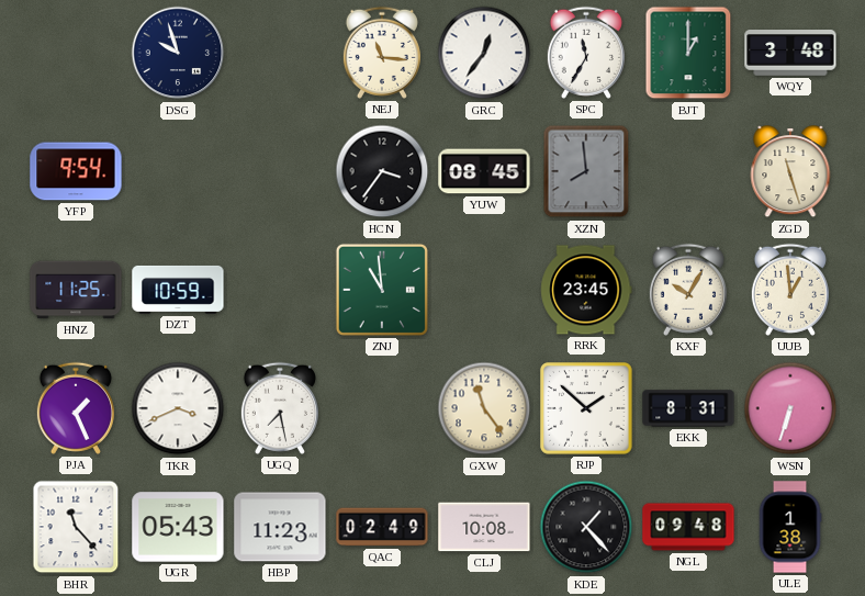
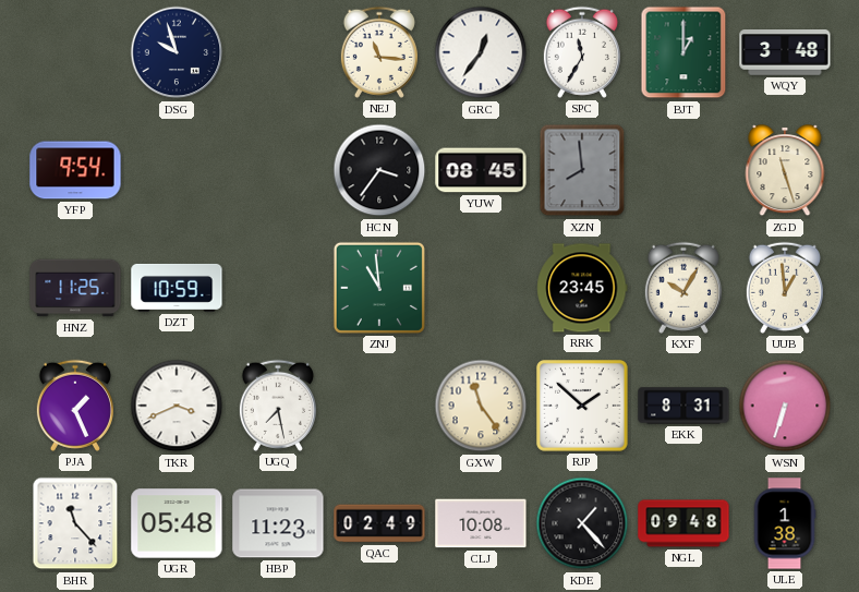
UGR: 05:43 -> 05:48 (177, 523)
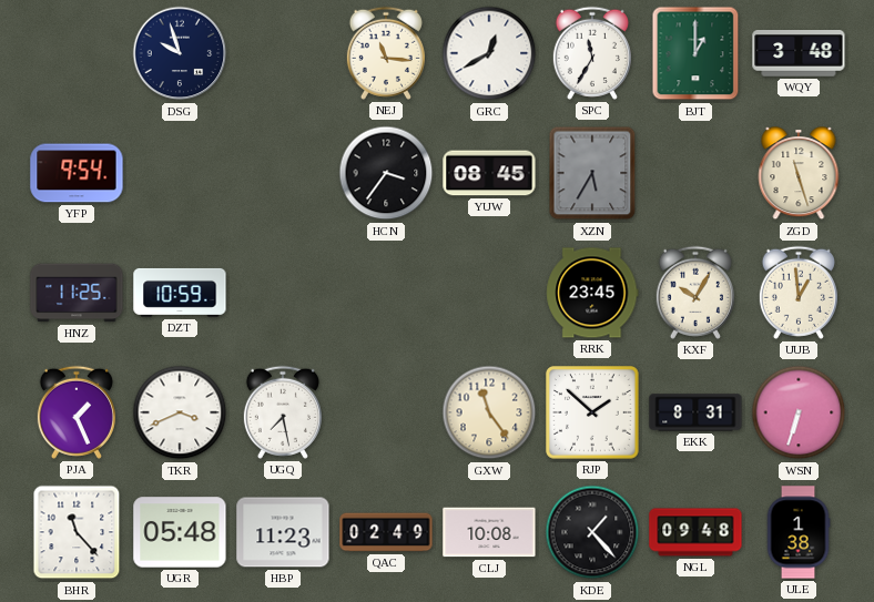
GRC: 12:36 -> 12:40 (489, 53)
XZN: 7:59 -> 5:35 (592, 173)
ZNJ: 10:59 -> none (379, 288)
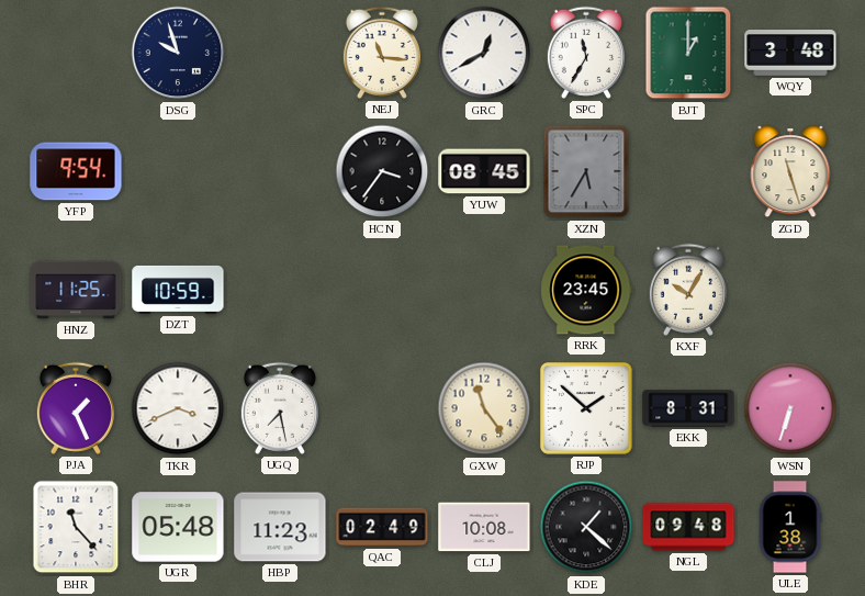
UUB: 12:59 -> none (799, 293)
KDE: 1:23 -> 1:22 (586, 527)
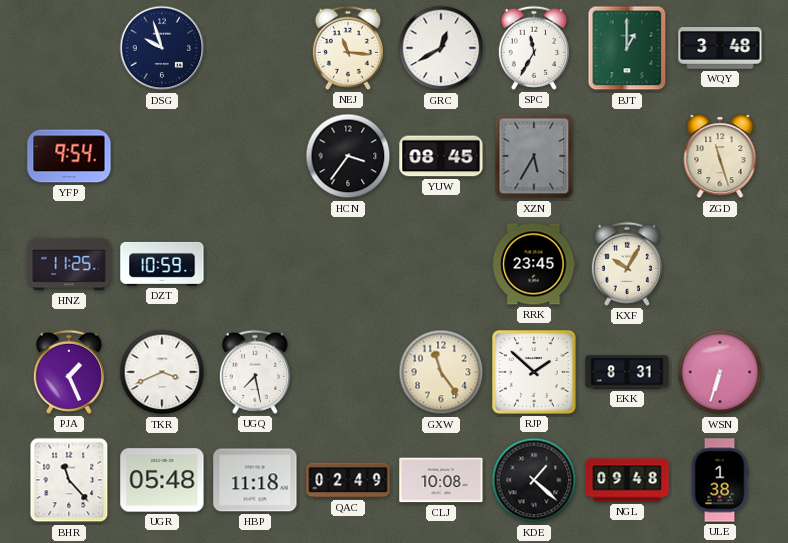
HBP: 11:23 -> 11:18 (255, 480)
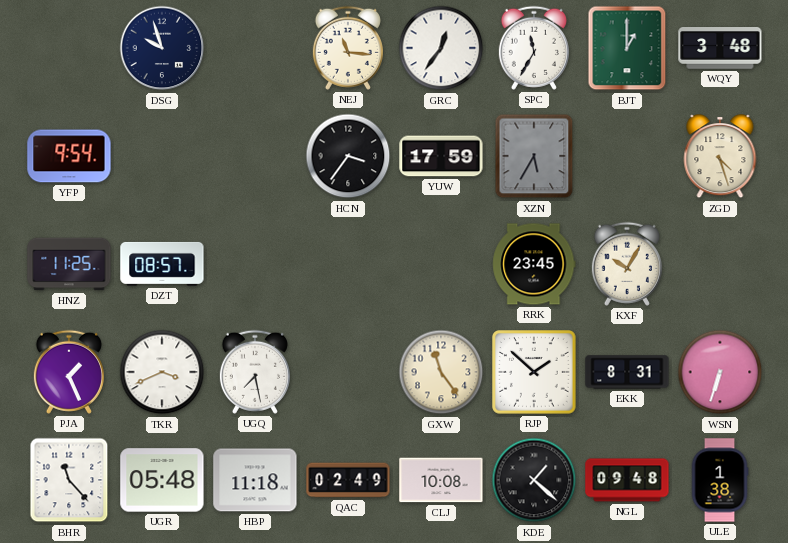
GRC: 12:40 -> 12:36 (441, 48)
YUW: 08:45 -> 17:59 (441, 156)
ZGD: 11:27 -> 4:27 (720, 157)
DZT: 10:59 -> 08:57 (162, 264)
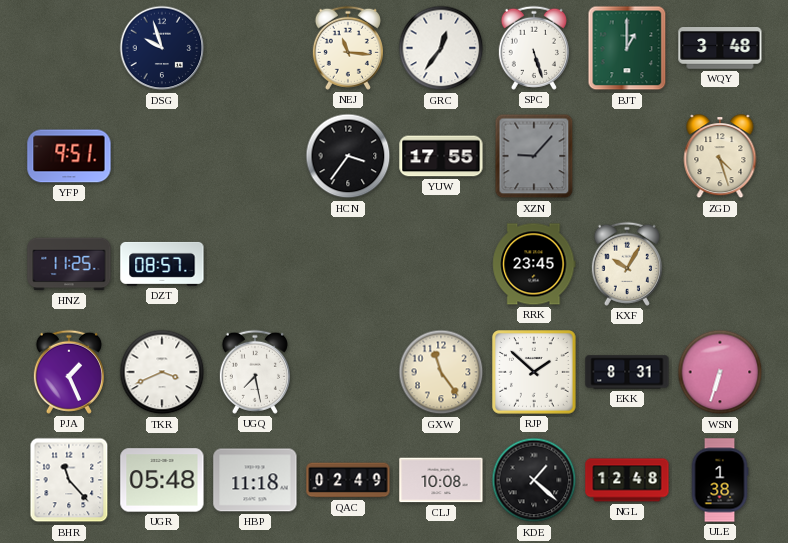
SPC: 11:35 -> 5:27 (534, 48)
YFP: 9:54 -> 9:51 (69, 156)
YUW: 17:59 -> 17:55 (441, 156)
XZN: 5:35 -> 9:07 (534, 156)
NGL: 09:48 -> 12:48 (627, 480)
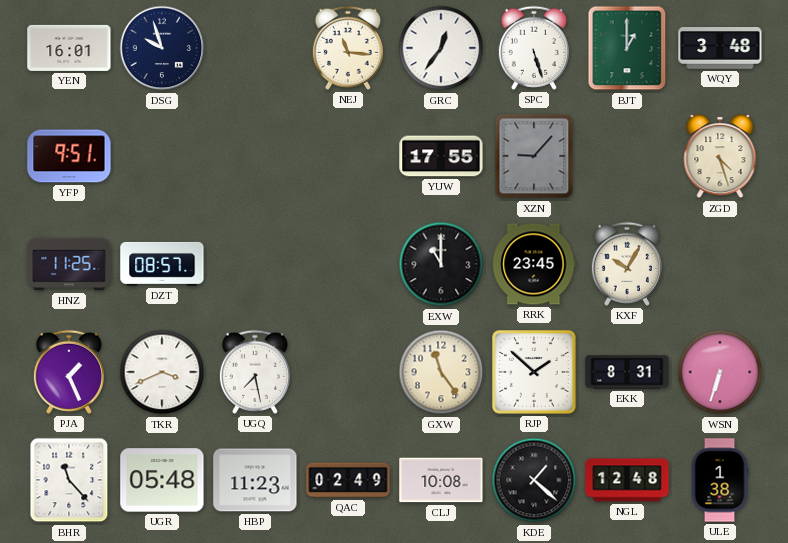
YEN: none -> 16:01 (69, 48)
HCN: 3:36 -> none (348, 156)
EXW: none -> 11:00 (441, 264)
HBP: 11:18 -> 11:23 (255, 480)
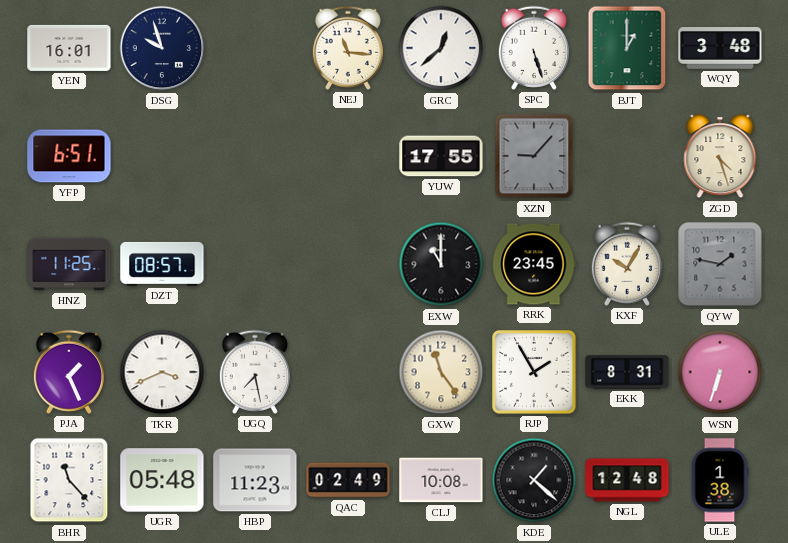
GRC: 12:36 -> 12:38 (441, 48)
YFP: 9:51 -> 6:51 (69, 156)
QYW: none -> 1:47 (720, 264)
RJP: 1:52 -> 1:55 (535, 373)
